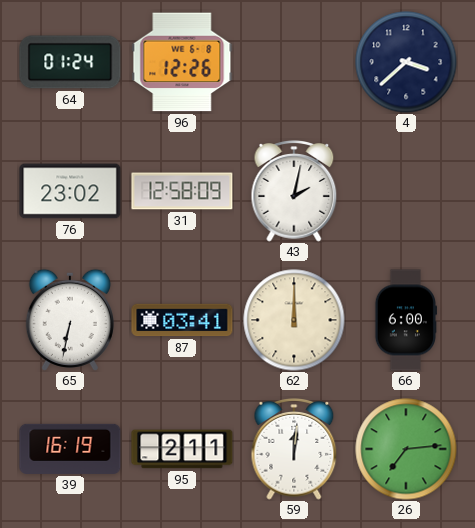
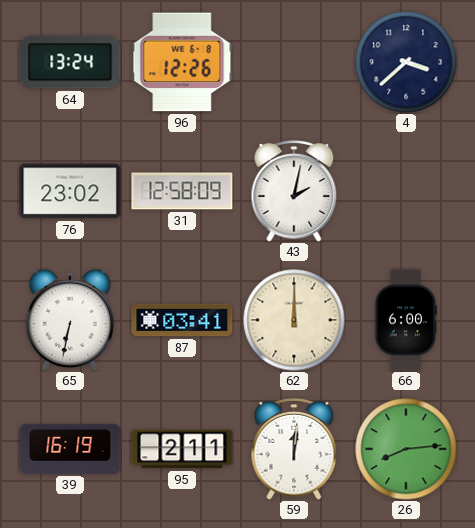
64: 01:24 -> 13:24 (70, 62)
26: 7:14 -> 8:14 (406, 449)
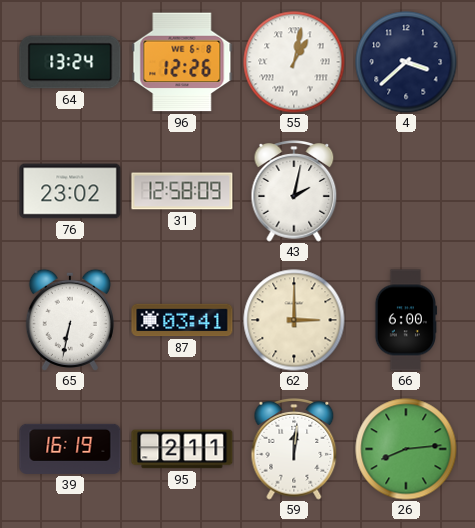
55: none -> 1:02 (294, 62)
62: 12:00 -> 3:00 (294, 320)
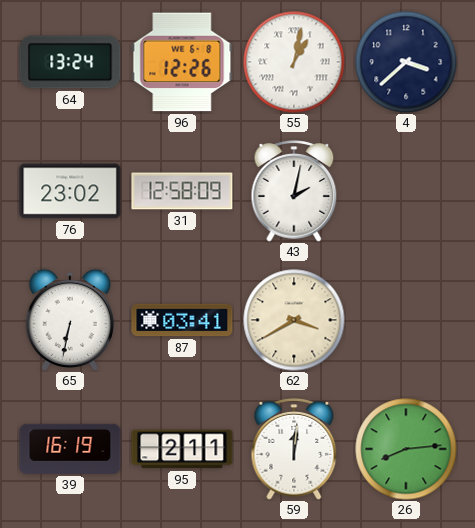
62: 3:00 -> 3:40 (294, 320)
66: 6:00 -> none (405, 320)
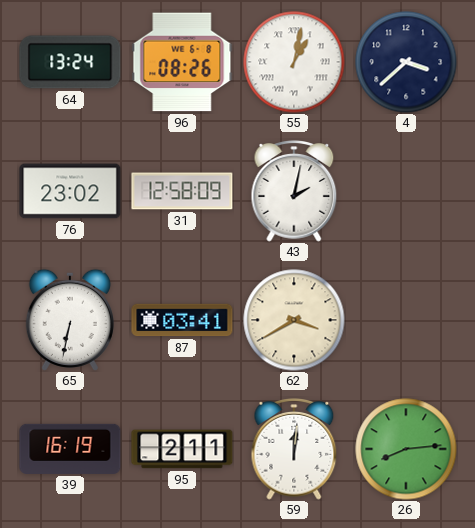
96: 12:26 -> 08:26 (182, 62)
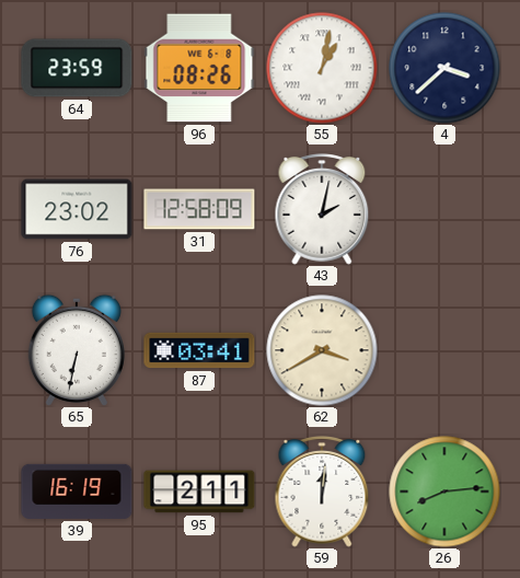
64: 13:24 -> 23:59 (77, 68)
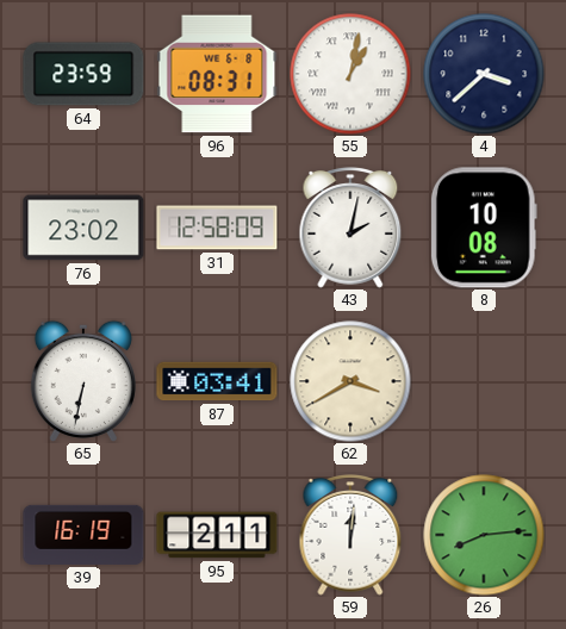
96: 08:26 -> 08:31 (217, 74)
8: none -> 10:08 (484, 228)
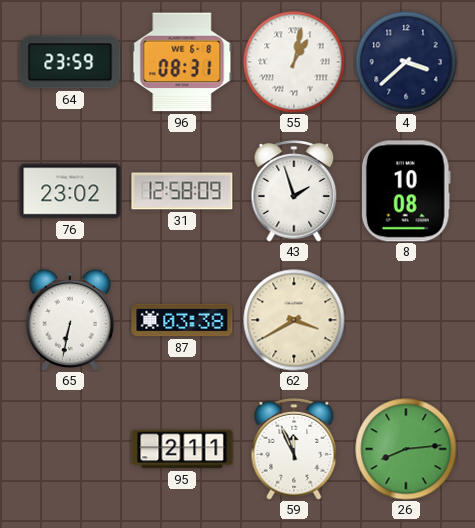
43: 2:02 -> 1:57 (294, 192)
87: 03:41 -> 03:38 (182, 320)
39: 16:19 -> none (83, 535)
59: 12:01 -> 11:56 (294, 450)
